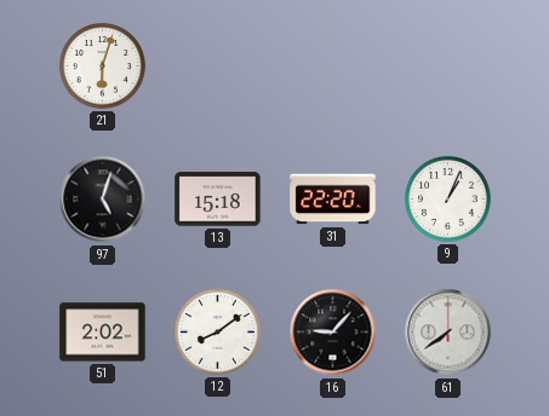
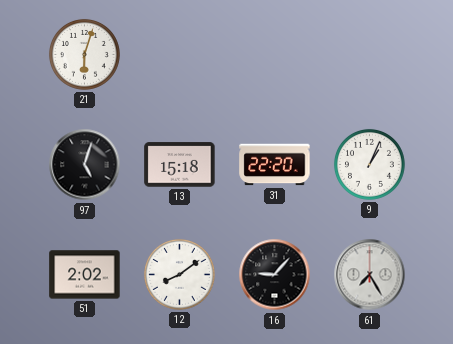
61: 7:39 -> 7:25 (370, 275)
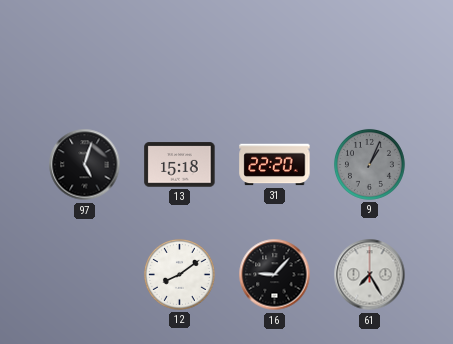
21: 6:03 -> none (84, 54)
9 dial: white -> grey (369, 164)
51: 2:02 -> none (85, 275)
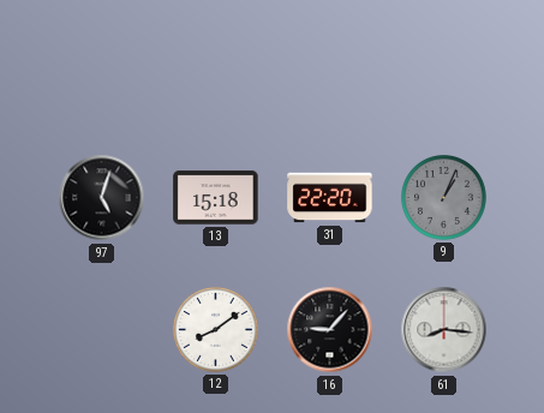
61: 7:25 -> 8:16 (444, 330)
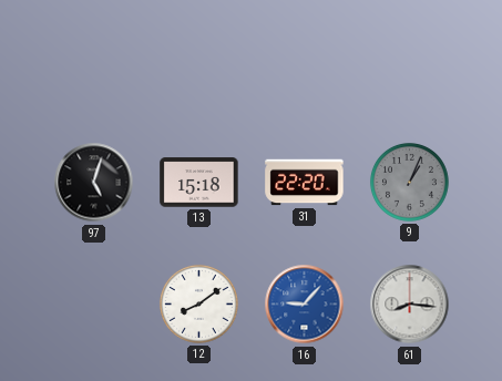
16 dial: black -> blue (305, 305)
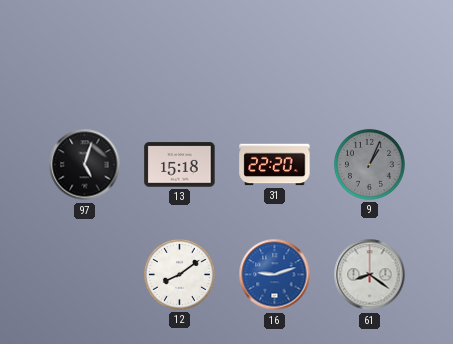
16: 9:07 -> 9:12 (275, 275)
61: 8:16 -> 8:21 (370, 275)
